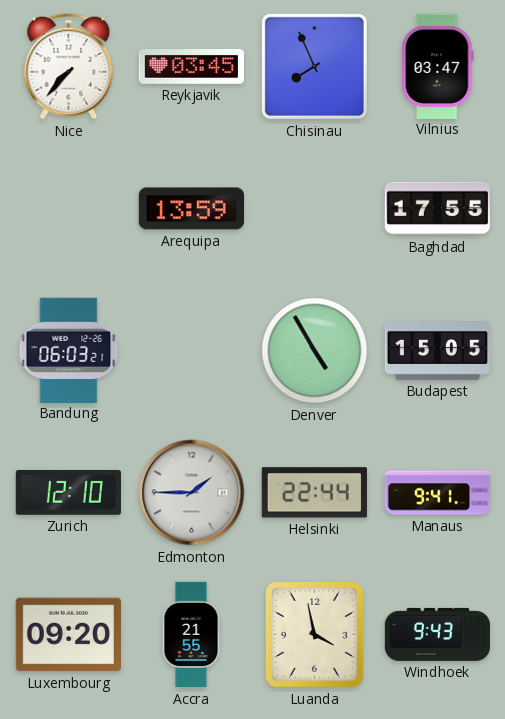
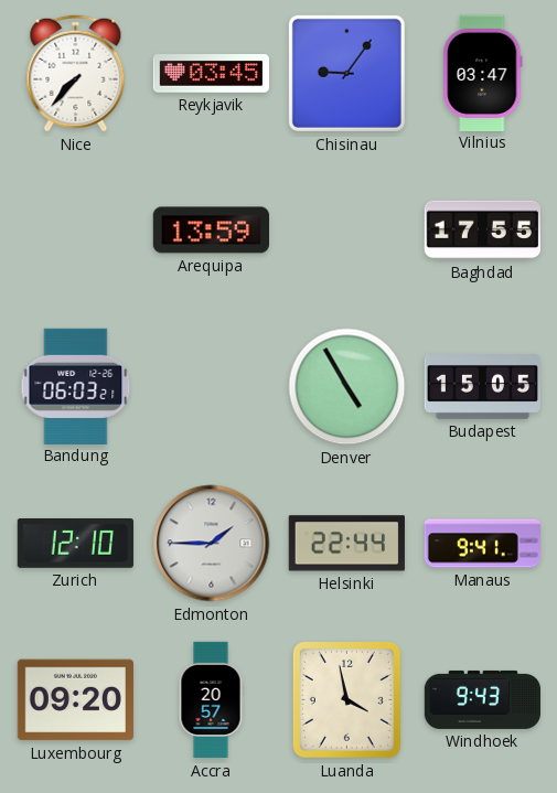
Chisinau: 7:56 -> 9:06 (346, 73)
Accra: 21:55 -> 20:57 (211, 700)
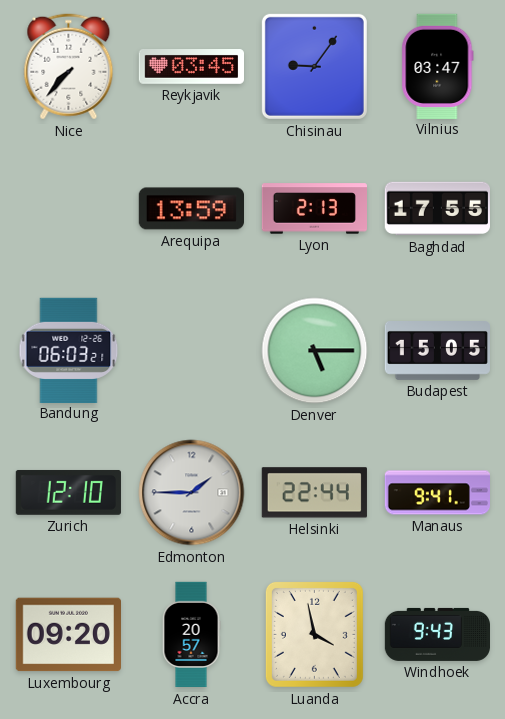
Lyon: none -> 2:13 (314, 209)
Denver: 4:55 -> 5:15 (315, 351)
